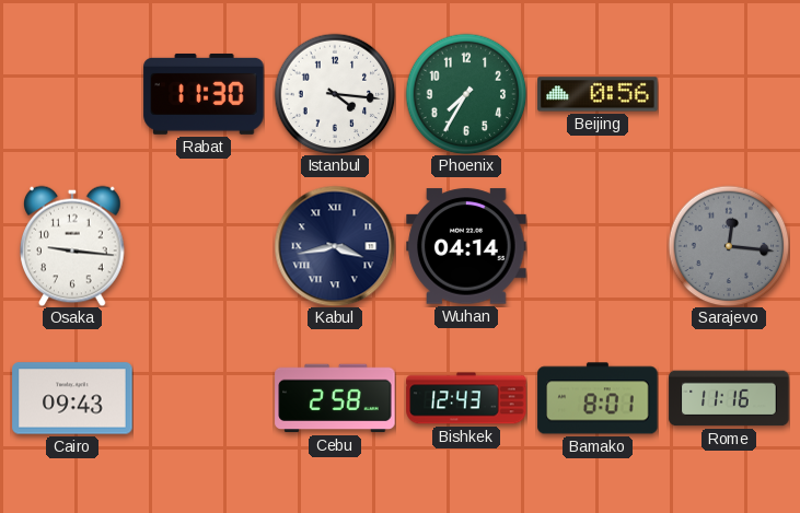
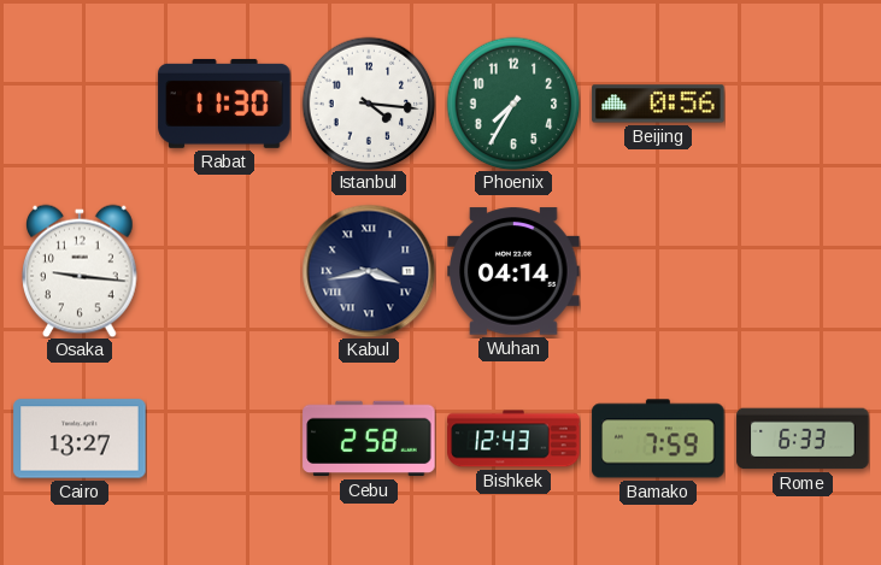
Sarajevo: 12:16 -> none (729, 246)
Cairo: 09:43 -> 13:27 (80, 439)
Bamako: 8:01 -> 7:59 (658, 439)
Rome: 11:16 -> 6:33 (803, 439)
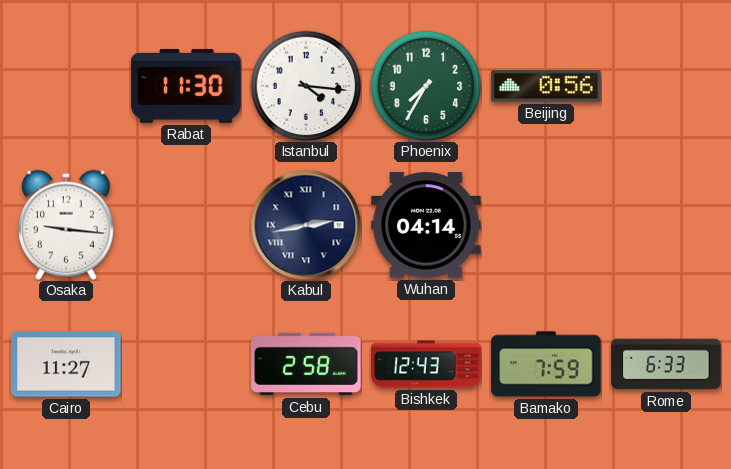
Kabul: 3:43 -> 2:43 (306, 225)
Cairo: 13:27 -> 11:27 (66, 364)
